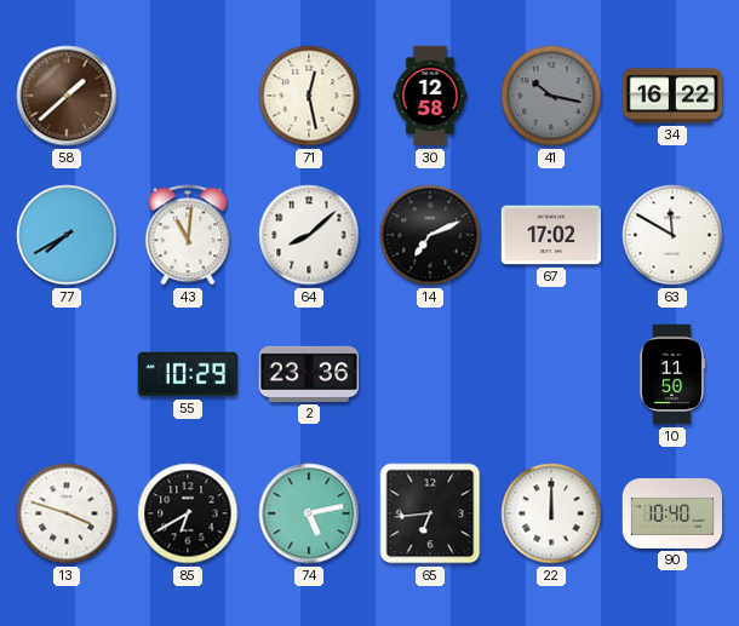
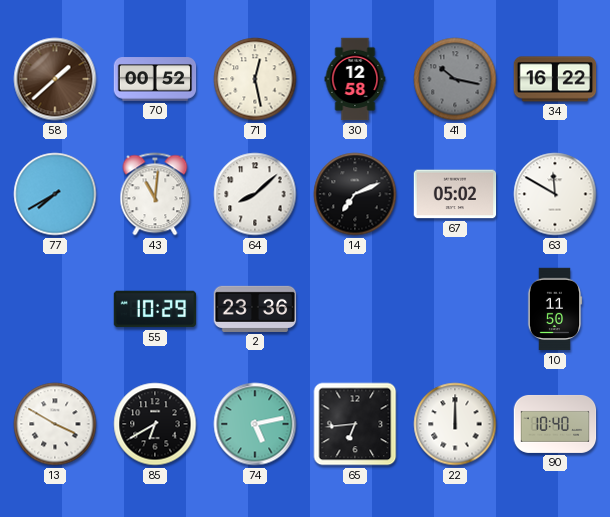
70: none -> 00:52 (155, 79)
67: 17:02 -> 05:02 (455, 194)
13: 3:48 -> 3:50 (55, 424)
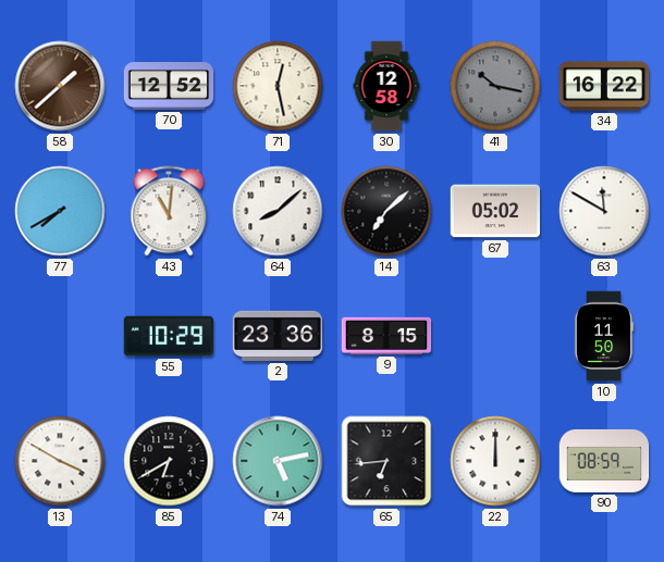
70: 00:52 -> 12:52 (169, 86)
14: 7:11 -> 7:08 (386, 211)
9: none -> 8:15 (386, 336)
90: 10:40 -> 08:59 (604, 461)
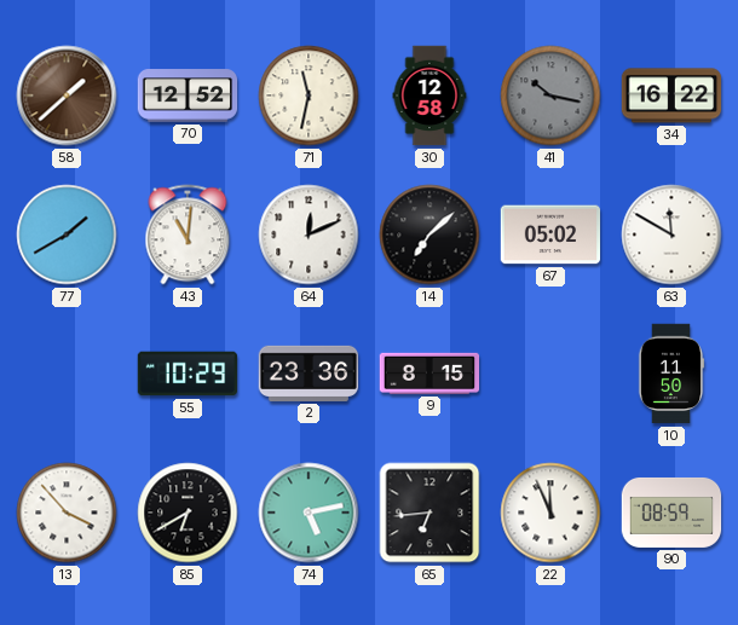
71: 12:28 -> 11:32 (309, 96)
77: 7:40 -> 1:40 (67, 235)
64: 8:08 -> 12:11 (309, 235)
13: 3:50 -> 3:53 (67, 513)
22: 12:00 -> 11:56 (550, 513)
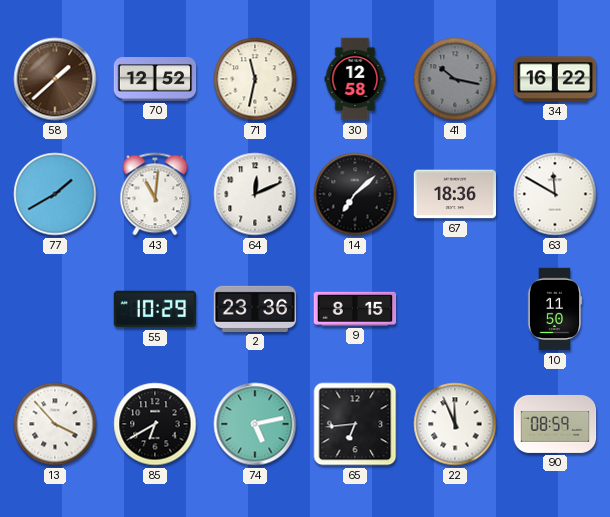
67: 05:02 -> 18:36 (455, 194)
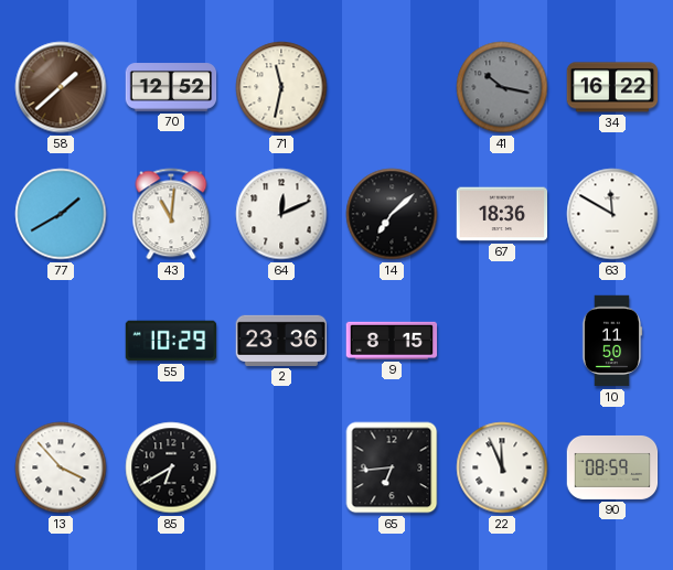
30: 12:58 -> none (355, 79)
74: 5:13 -> none (255, 424)
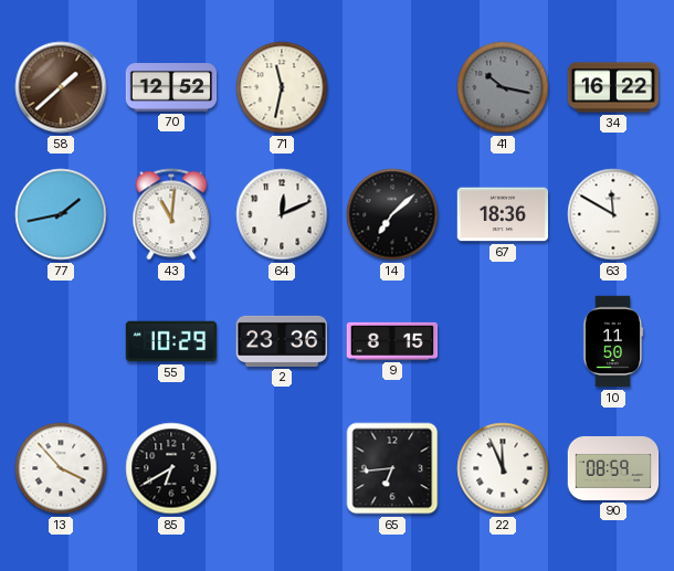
77: 1:40 -> 1:43 (61, 214)
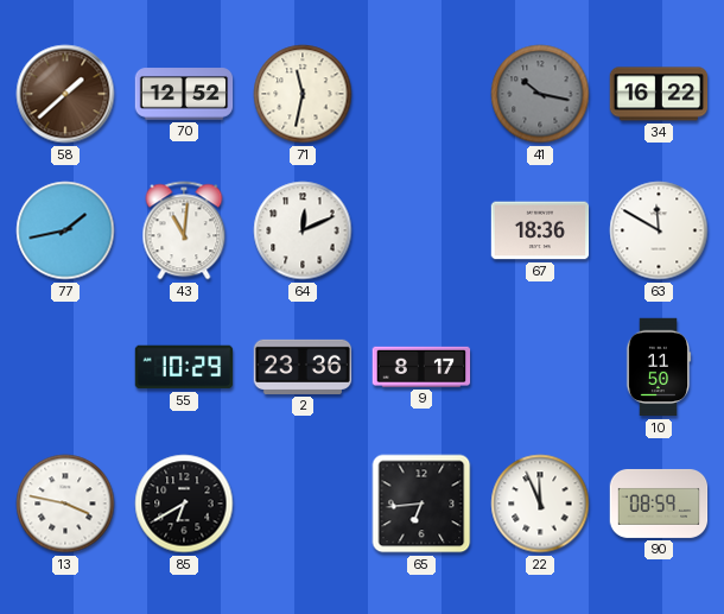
14: 7:08 -> none (392, 214)
9: 8:15 -> 8:17 (421, 367)
13: 3:53 -> 3:47 (65, 504)
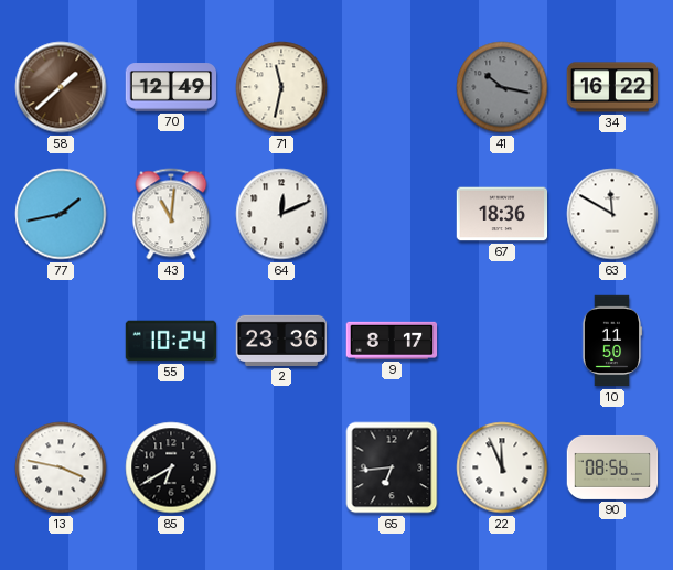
70: 12:52 -> 12:49 (171, 87)
55: 10:29 -> 10:24 (171, 341)
90: 08:59 -> 08:56 (612, 467)
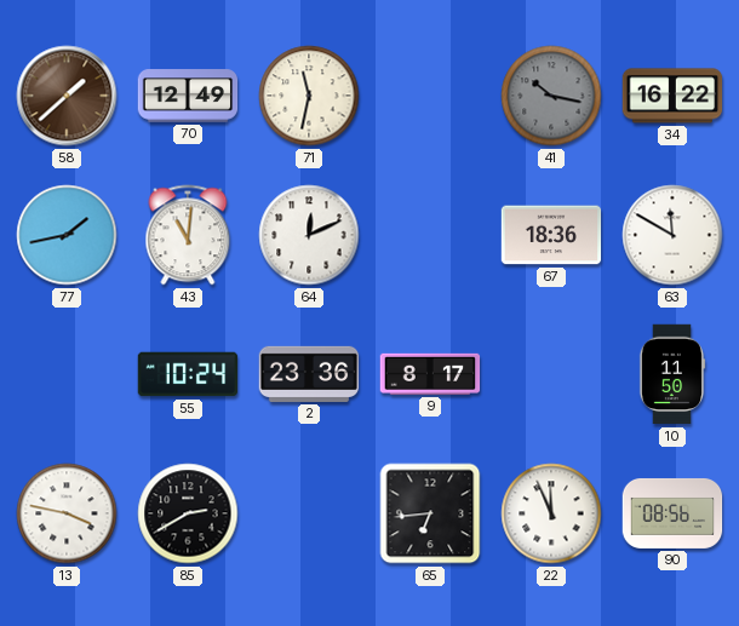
85: 6:40 -> 2:40 (188, 513)
